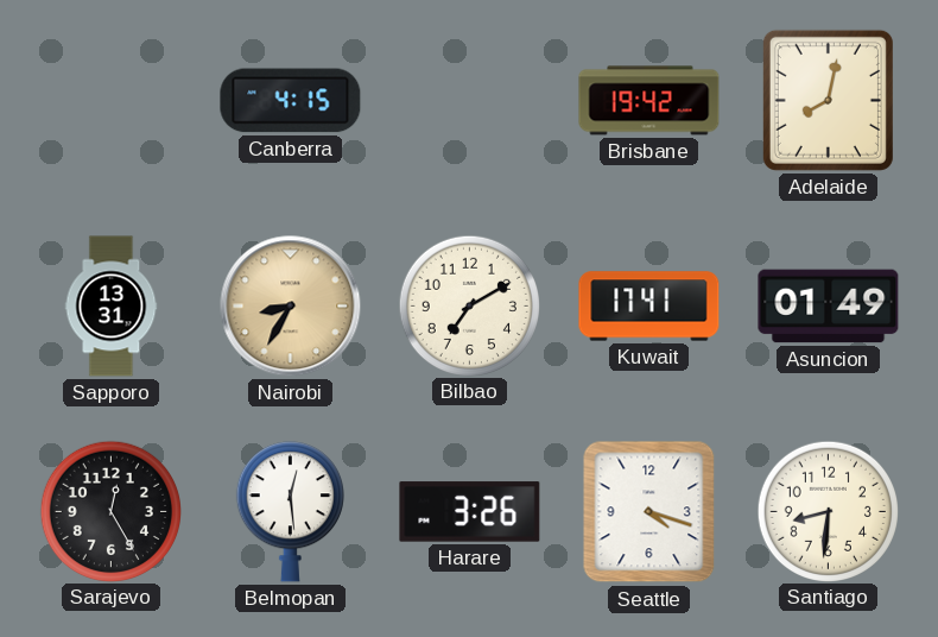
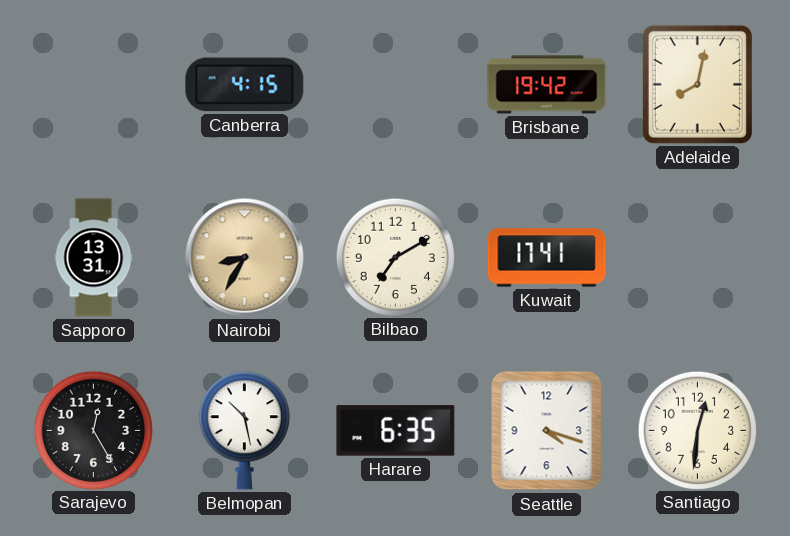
Asuncion: 01:49 -> none (829, 307)
Belmopan: 12:29 -> 10:28 (244, 431)
Harare: 3:26 -> 6:35 (396, 431)
Santiago: 8:31 -> 12:31 (697, 430)
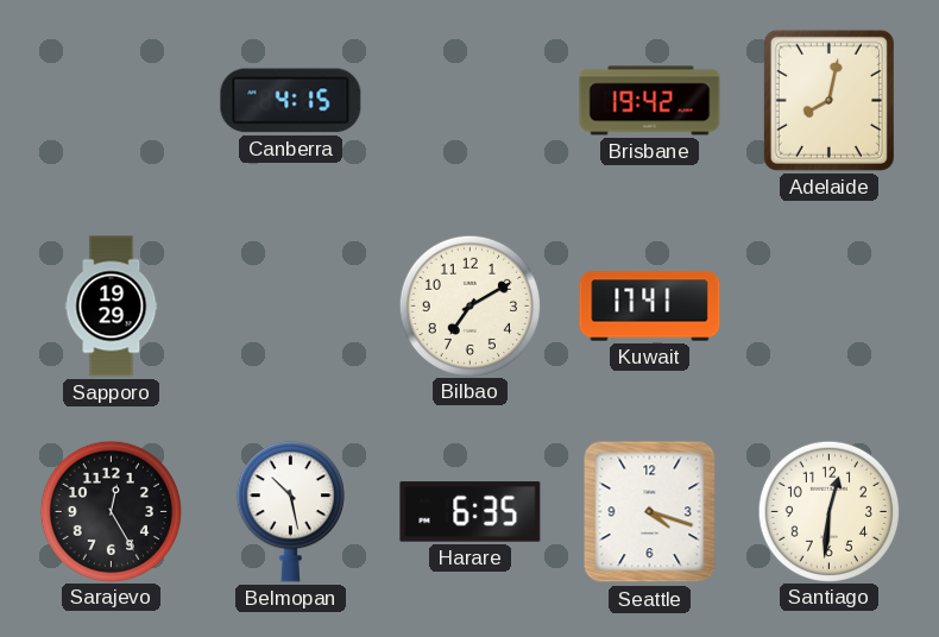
Sapporo: 13:31 -> 19:29 (112, 307)
Nairobi: 8:35 -> none (245, 258)
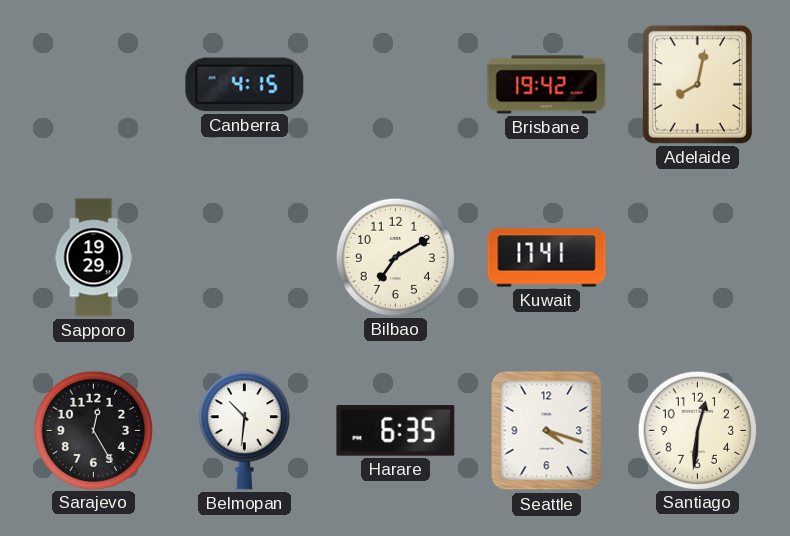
Belmopan: 10:28 -> 10:31 (244, 431)
